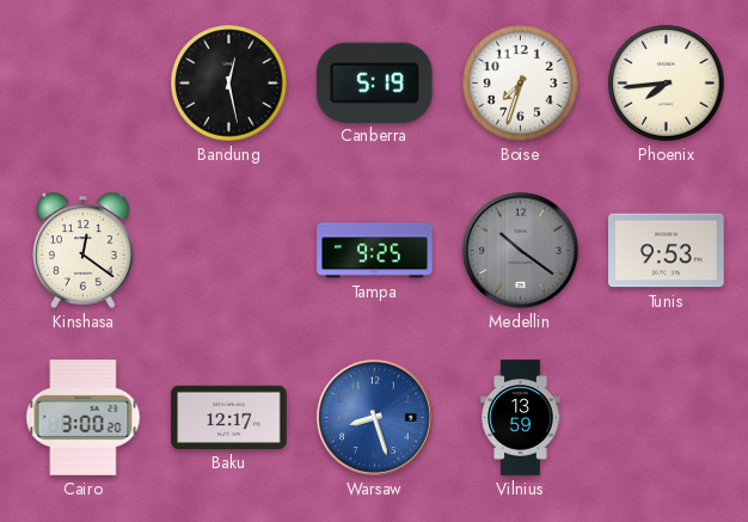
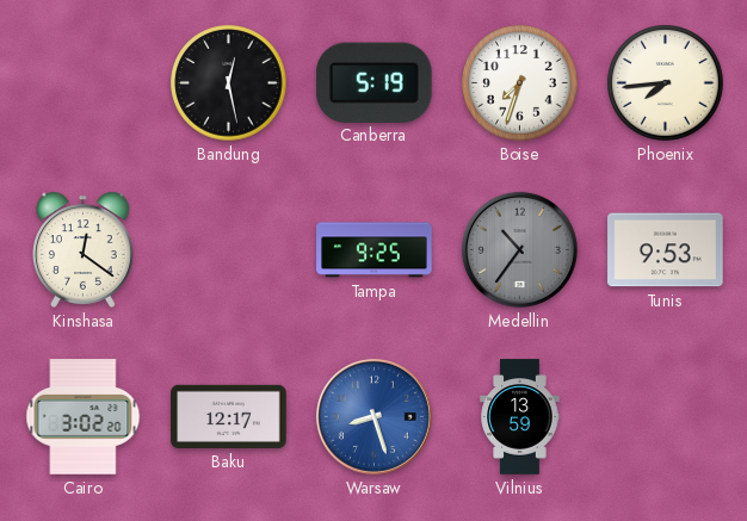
Medellin: 10:21 -> 10:36 (519, 249)
Cairo: 3:00 -> 3:02 (84, 417)
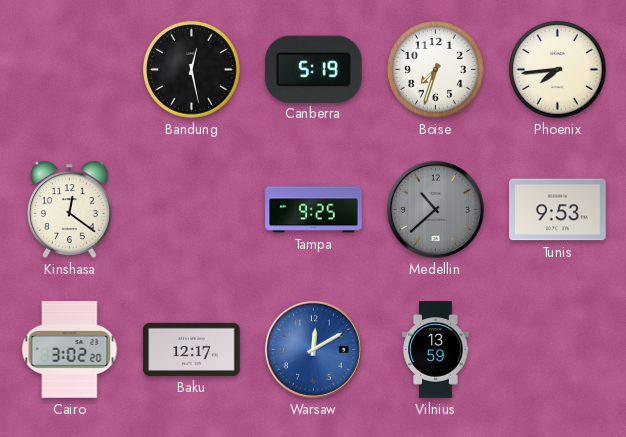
Medellin: 10:36 -> 10:38 (435, 209)
Warsaw: 8:27 -> 12:10 (313, 349)
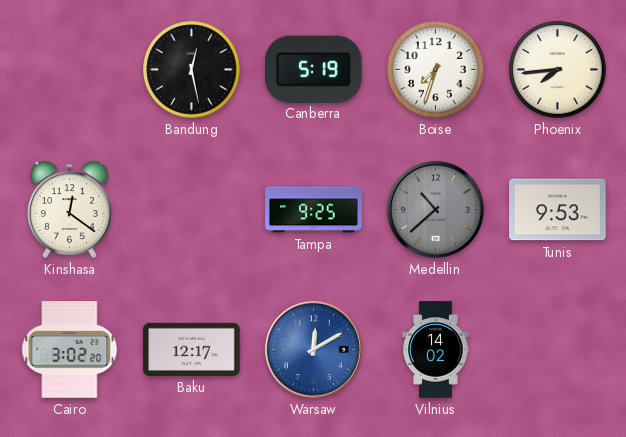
Vilnius: 13:59 -> 14:02 (436, 350)
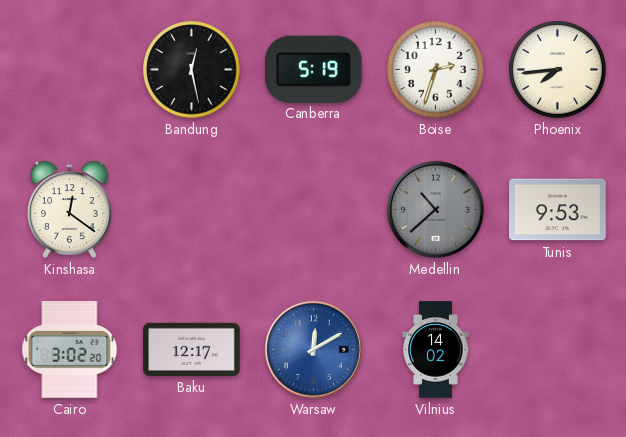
Boise: 7:33 -> 2:33 (436, 70)
Tampa: 9:25 -> none (314, 210)
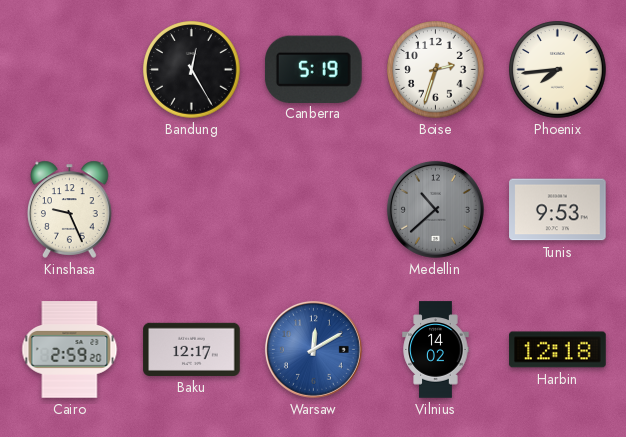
Bandung: 12:28 -> 12:25 (192, 70)
Kinshasa: 12:21 -> 9:26 (70, 209)
Cairo: 3:02 -> 2:59 (70, 350)
Harbin: none -> 12:18 (558, 350)
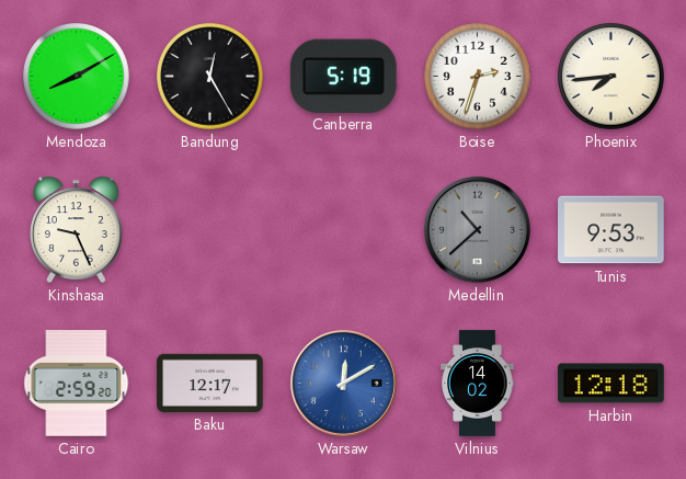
Mendoza: none -> 8:10 (77, 77)
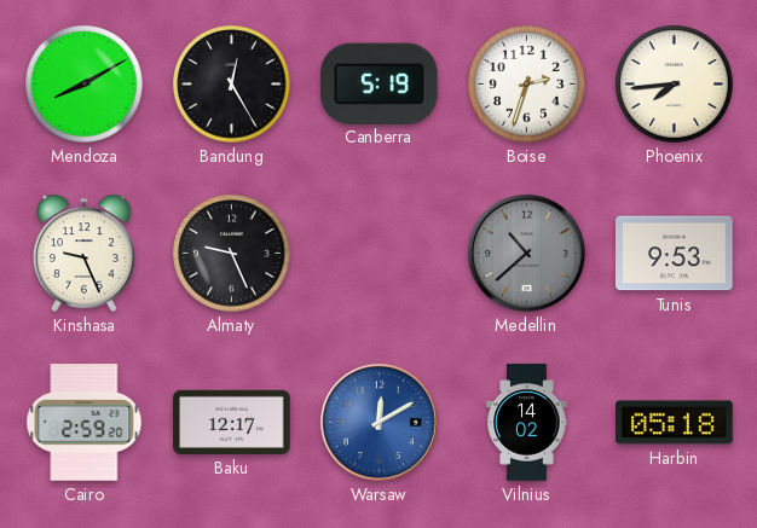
Almaty: none -> 9:26 (232, 254)
Harbin: 12:18 -> 05:18 (675, 423)
